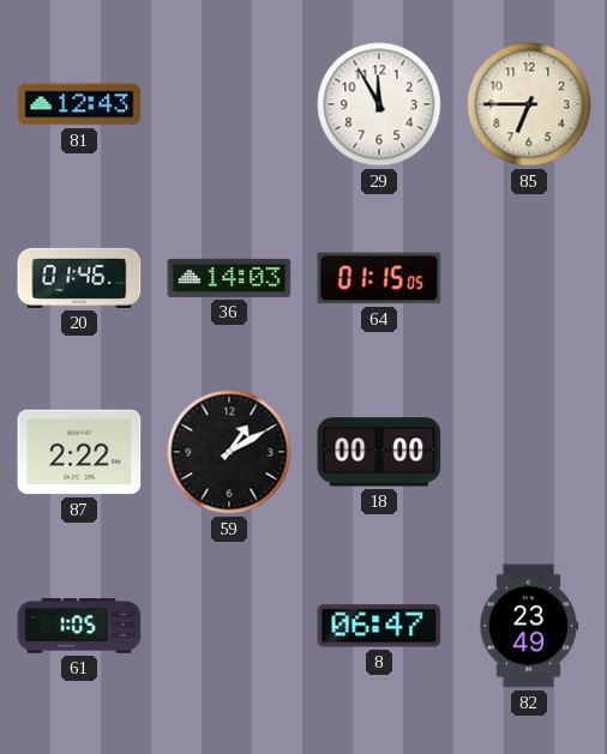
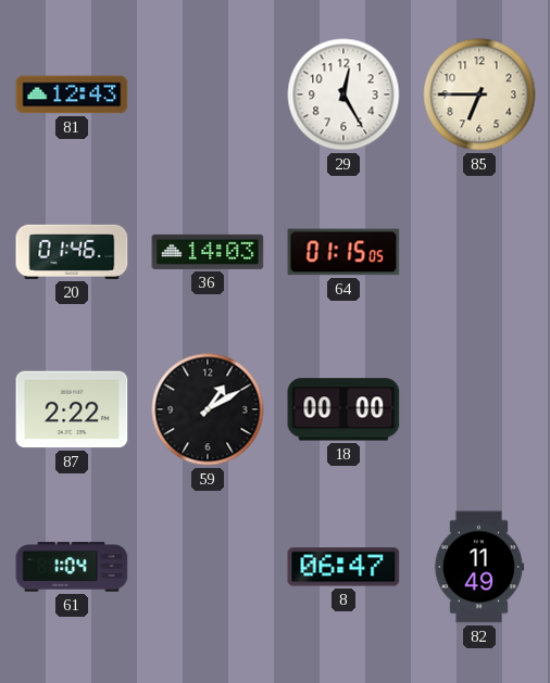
29: 11:55 -> 12:25 (343, 94)
61: 1:05 -> 1:04 (72, 567)
82: 23:49 -> 11:49 (479, 567)
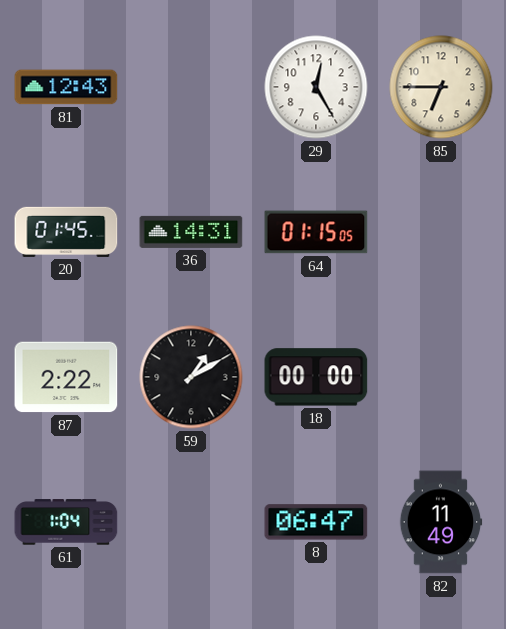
20: 01:46 -> 01:45 (66, 232)
36: 14:03 -> 14:31 (191, 232)
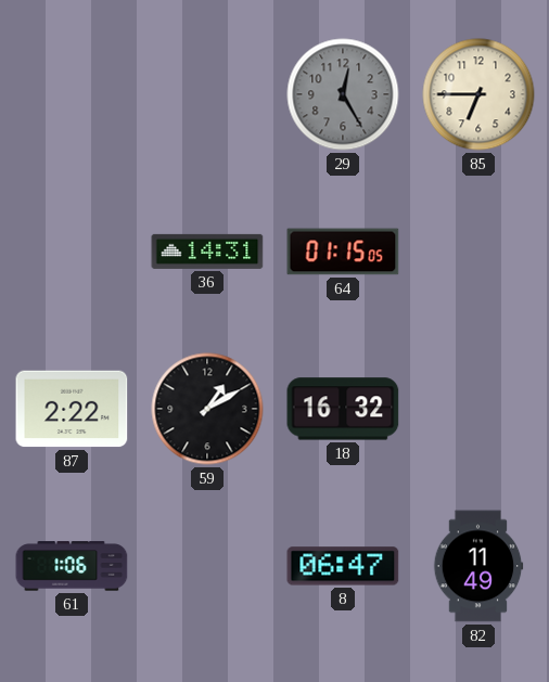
81: 12:43 -> none (66, 87)
29 dial: white -> grey (343, 94)
20: 01:45 -> none (66, 232)
18: 00:00 -> 16:32 (343, 409)
61: 1:04 -> 1:06 (72, 566)
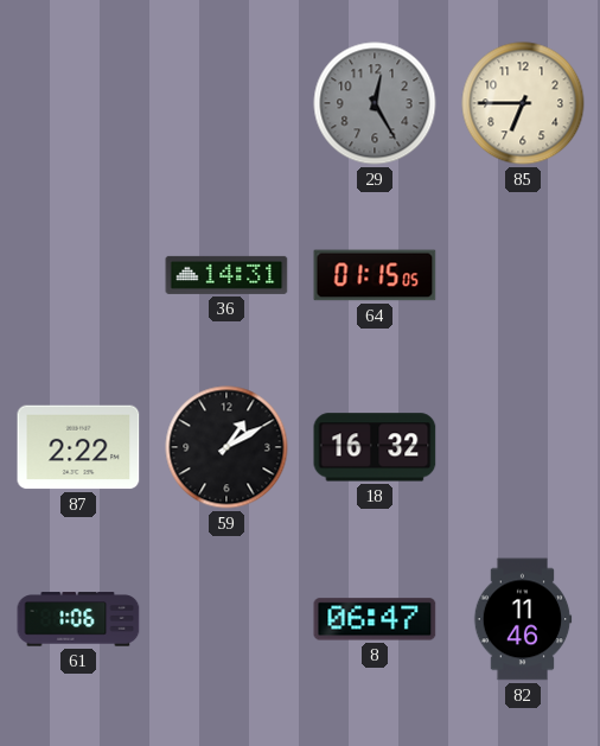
82: 11:49 -> 11:46 (523, 619)
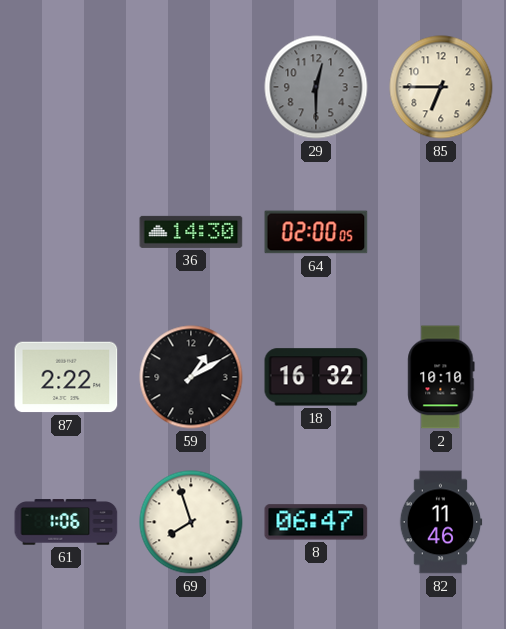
29: 12:25 -> 12:30 (316, 87)
36: 14:31 -> 14:30 (191, 232)
64: 01:15 -> 02:00 (316, 232)
2: none -> 10:10 (441, 377)
69: none -> 7:57 (191, 522)
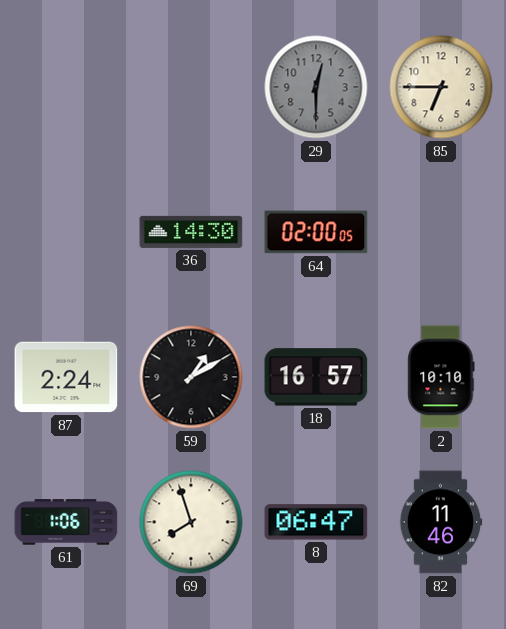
87: 2:22 -> 2:24 (66, 377)
18: 16:32 -> 16:57 (316, 377)
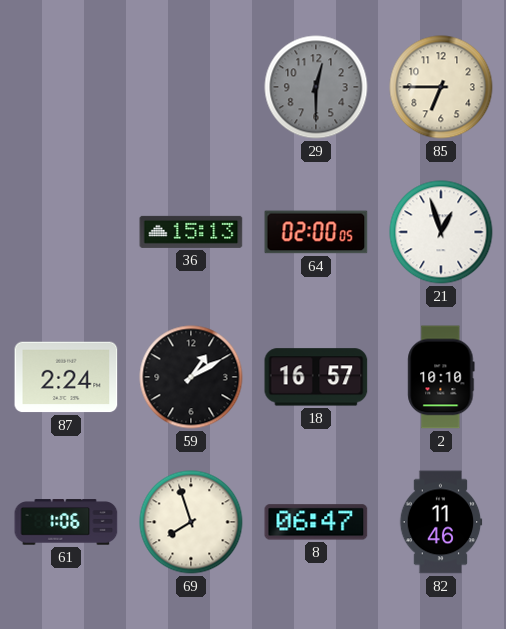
36: 14:30 -> 15:13 (191, 232)
21: none -> 12:57 (441, 232)
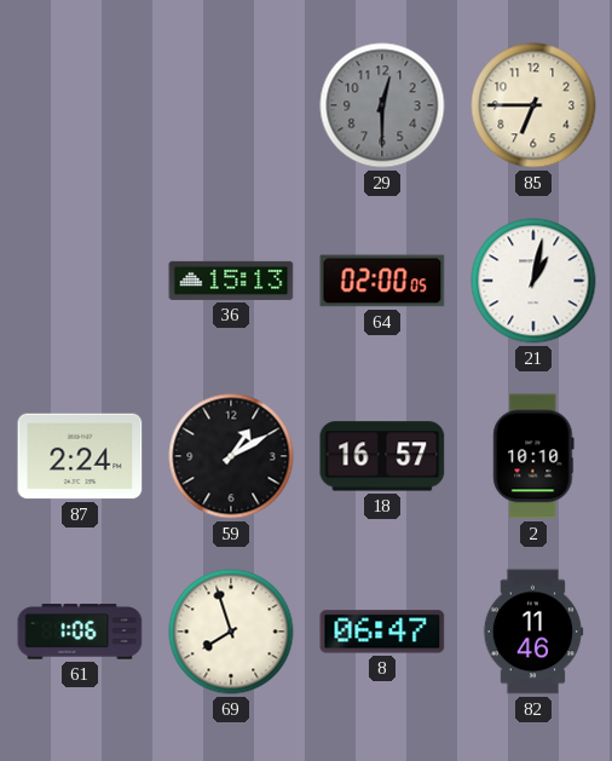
21: 12:57 -> 1:02 (533, 281)
